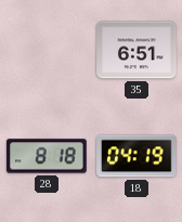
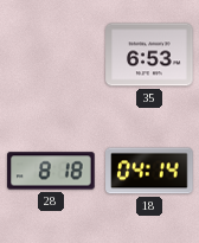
35: 6:51 -> 6:53 (149, 55)
18: 04:19 -> 04:14 (149, 171)
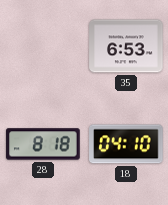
18: 04:14 -> 04:10 (126, 144)
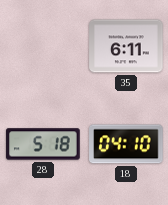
35: 6:53 -> 6:11 (126, 46)
28: 8:18 -> 5:18 (43, 144)
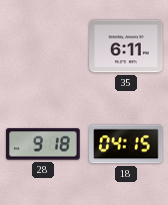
28: 5:18 -> 9:18 (43, 144)
18: 04:10 -> 04:15 (126, 144)
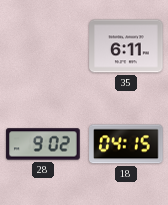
28: 9:18 -> 9:02 (43, 144)
